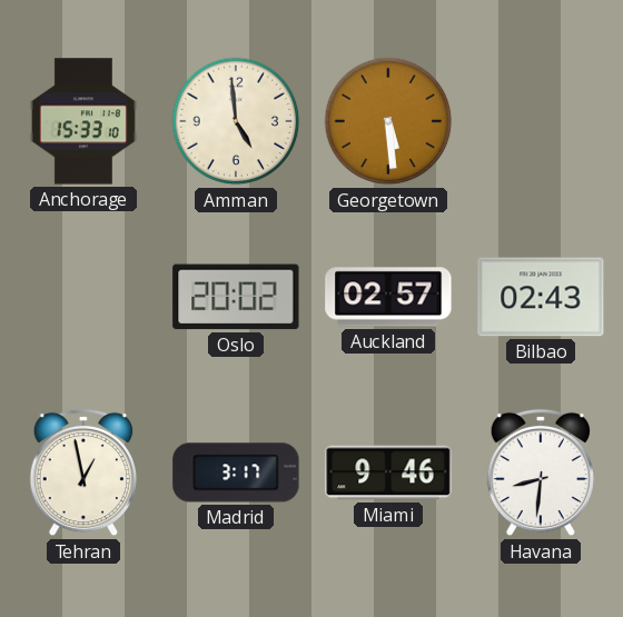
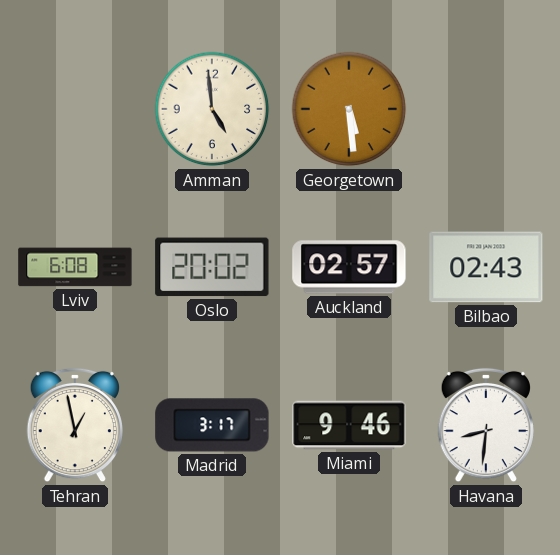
Anchorage: 15:33 -> none (83, 121)
Lviv: none -> 6:08 (75, 267)
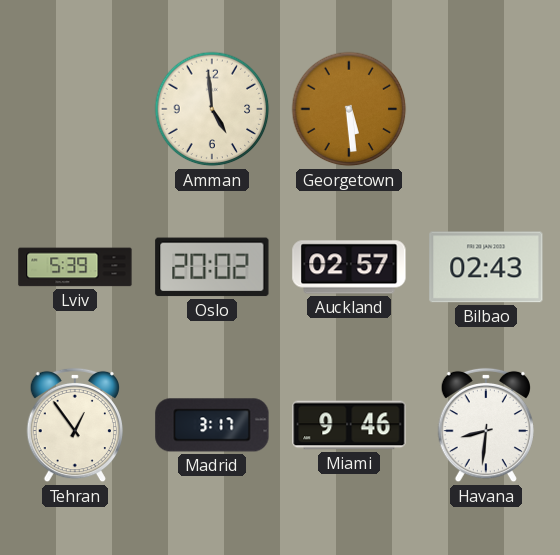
Lviv: 6:08 -> 5:39 (75, 267)
Tehran: 12:58 -> 12:54 (74, 425)
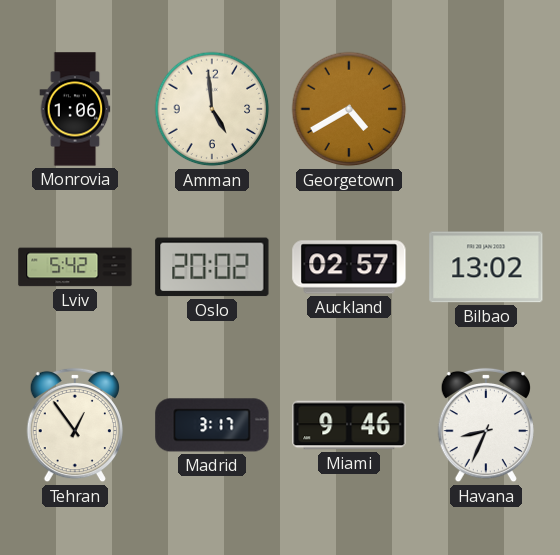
Monrovia: none -> 1:06 (75, 109)
Georgetown: 5:29 -> 4:40 (349, 109)
Lviv: 5:39 -> 5:42 (75, 267)
Bilbao: 02:43 -> 13:02 (486, 267)
Havana: 8:31 -> 8:34 (485, 425)
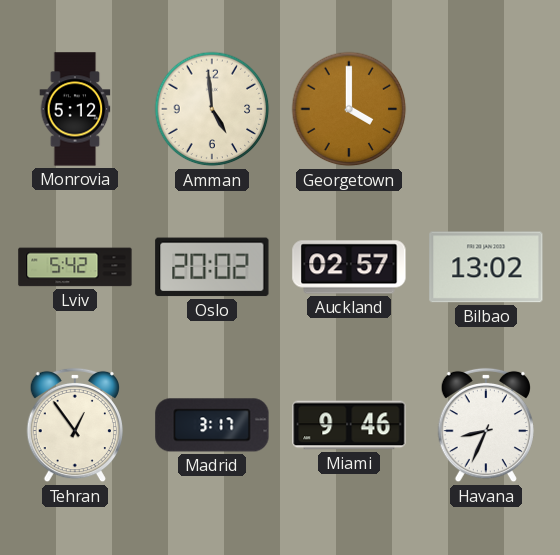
Monrovia: 1:06 -> 5:12 (75, 109)
Georgetown: 4:40 -> 4:00 (349, 109)
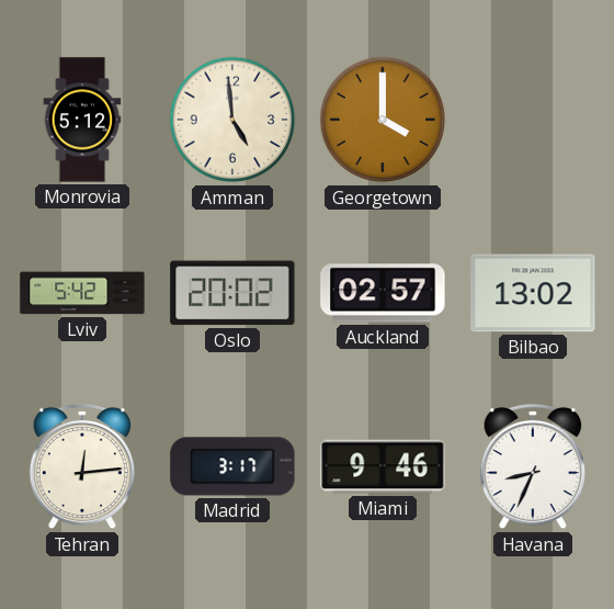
Tehran: 12:54 -> 12:14 (81, 466)
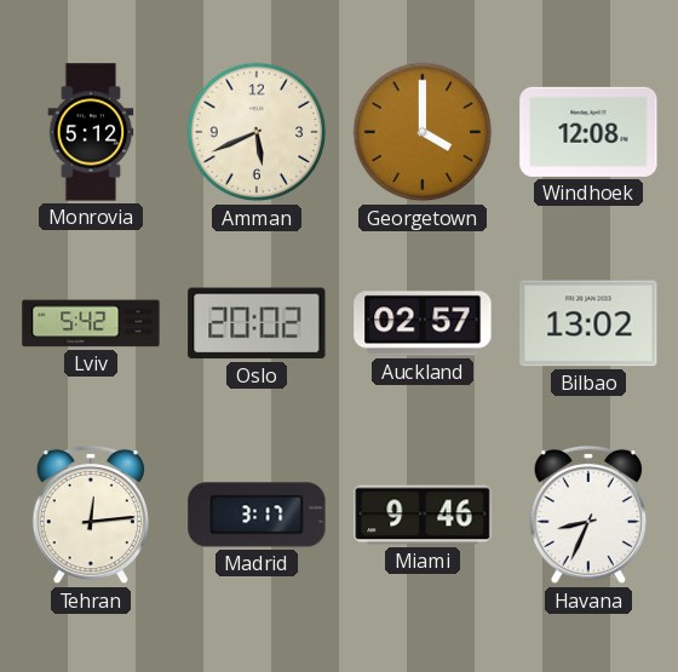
Amman: 4:59 -> 5:41 (257, 132)
Windhoek: none -> 12:08 (588, 132)
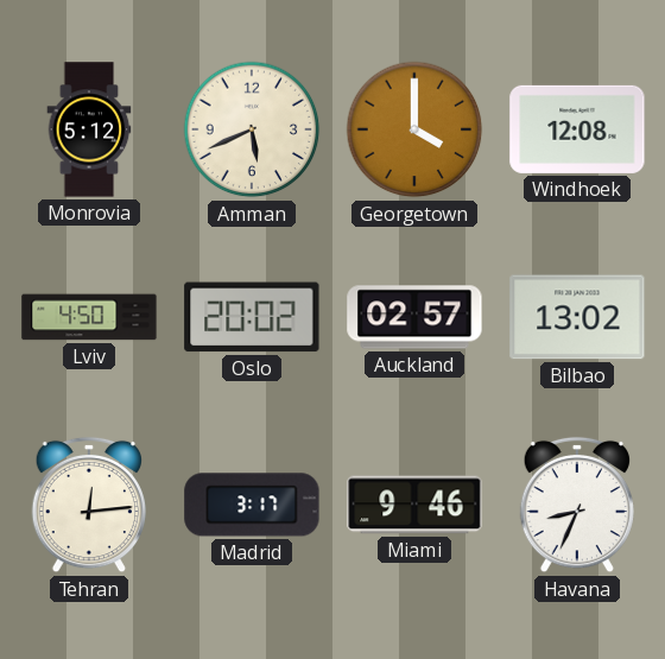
Lviv: 5:42 -> 4:50 (89, 317)
